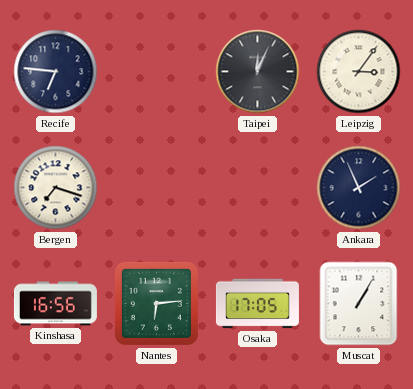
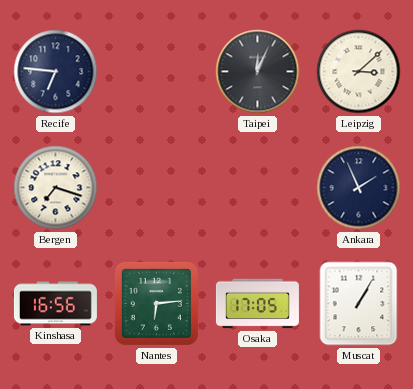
Leipzig: 3:06 -> 3:08 (359, 72)
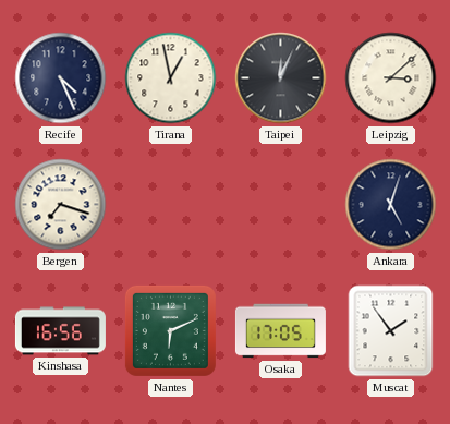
Recife: 6:46 -> 4:26 (61, 78)
Tirana: none -> 12:58 (171, 78)
Ankara: 1:56 -> 5:03 (391, 205)
Nantes: 6:14 -> 6:11 (170, 330)
Muscat: 1:05 -> 1:54 (391, 331)
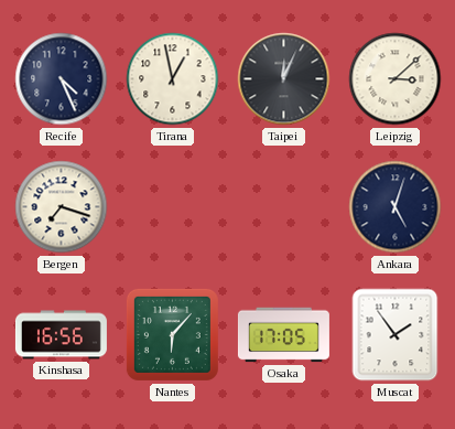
Nantes: 6:11 -> 6:07 (172, 334)
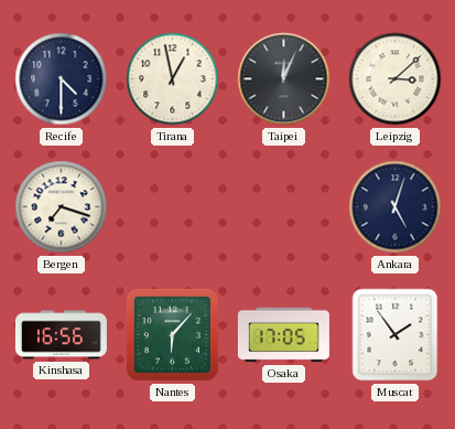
Recife: 4:26 -> 4:30 (62, 79)
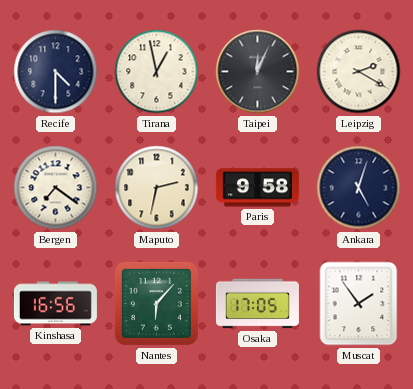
Leipzig: 3:08 -> 2:20 (359, 72)
Bergen: 7:18 -> 7:21 (56, 188)
Maputo: none -> 2:32 (157, 188)
Paris: none -> 9:58 (257, 188)
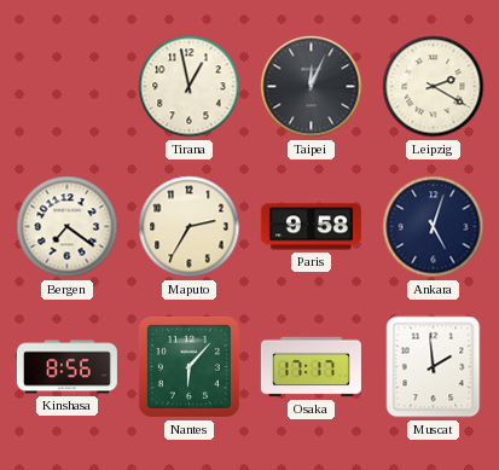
Recife: 4:30 -> none (56, 72)
Maputo: 2:32 -> 2:35 (190, 227)
Kinshasa: 16:56 -> 8:56 (66, 367)
Osaka: 17:05 -> 17:17 (311, 367)
Muscat: 1:54 -> 1:59 (434, 367)
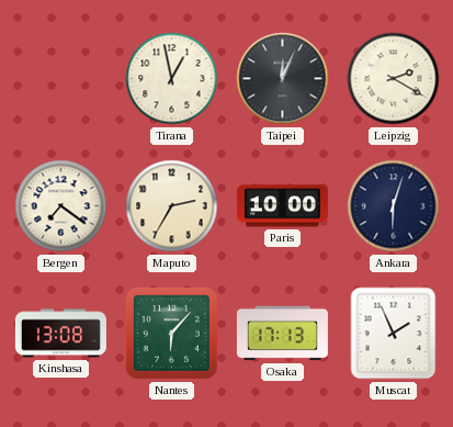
Paris: 9:58 -> 10:00 (282, 206)
Ankara: 5:03 -> 6:03 (394, 206)
Kinshasa: 8:56 -> 13:08 (60, 334)
Osaka: 17:17 -> 17:13 (282, 334)
Muscat: 1:59 -> 1:56 (394, 334)
